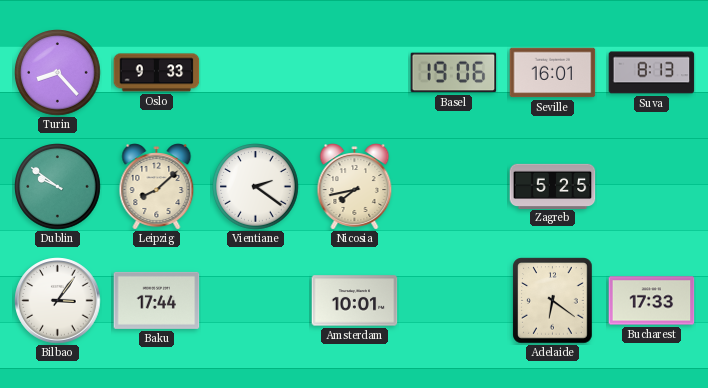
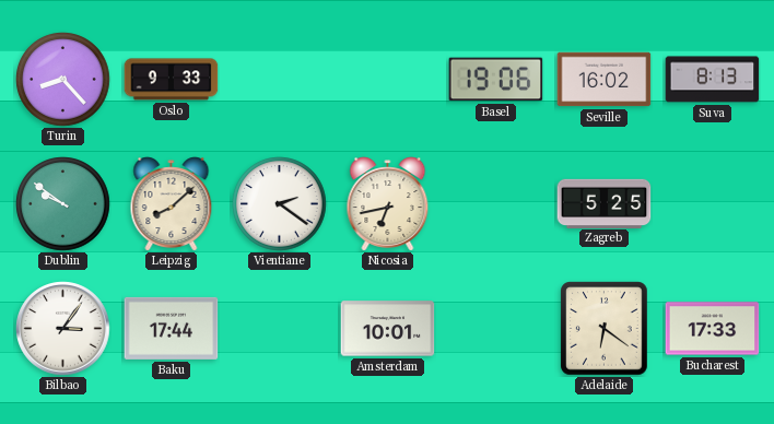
Seville: 16:01 -> 16:02 (605, 80)
Nicosia: 7:43 -> 6:43 (388, 204)
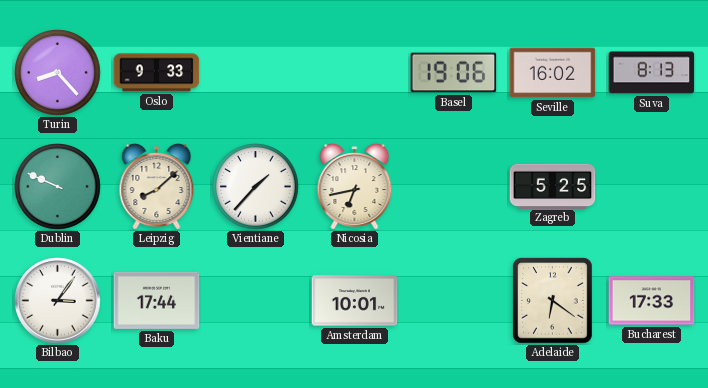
Dublin: 9:51 -> 9:49 (58, 187)
Vientiane: 2:21 -> 1:37 (256, 187)
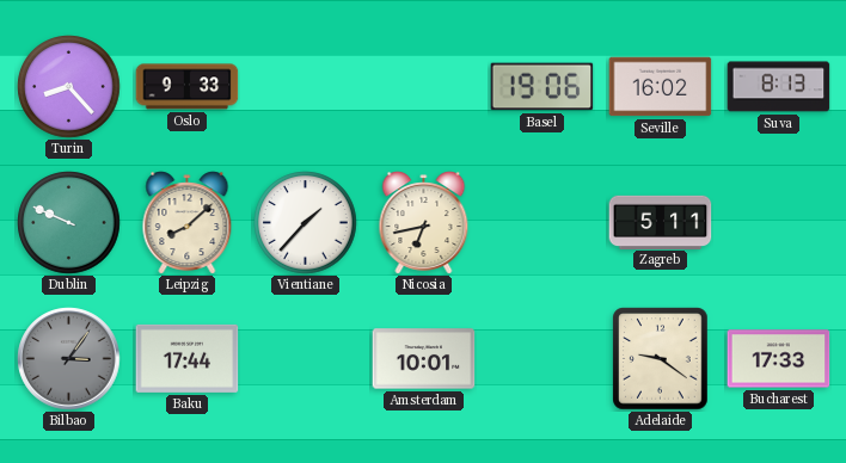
Zagreb: 5:25 -> 5:11 (661, 222)
Bilbao dial: white -> grey (69, 359)
Adelaide: 6:21 -> 9:21 (661, 359)
